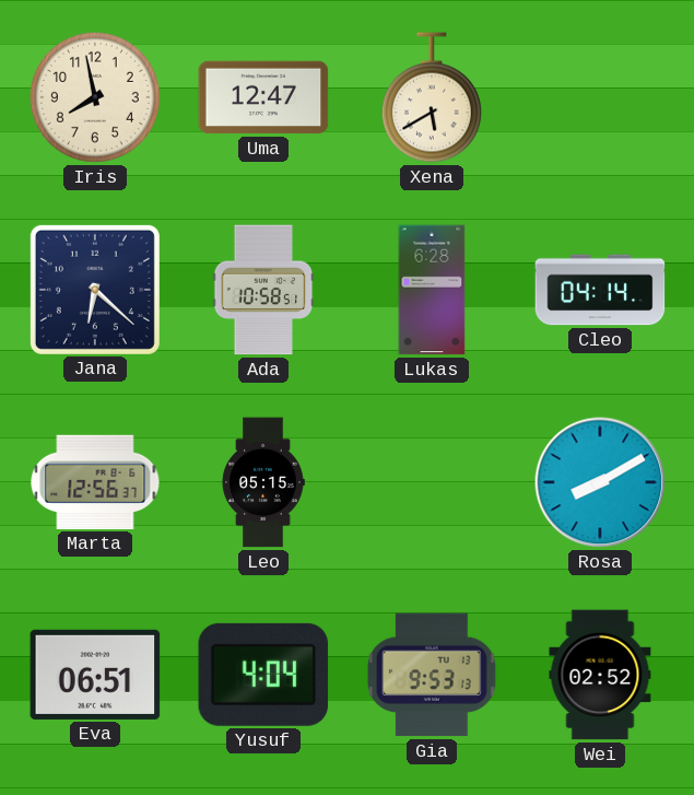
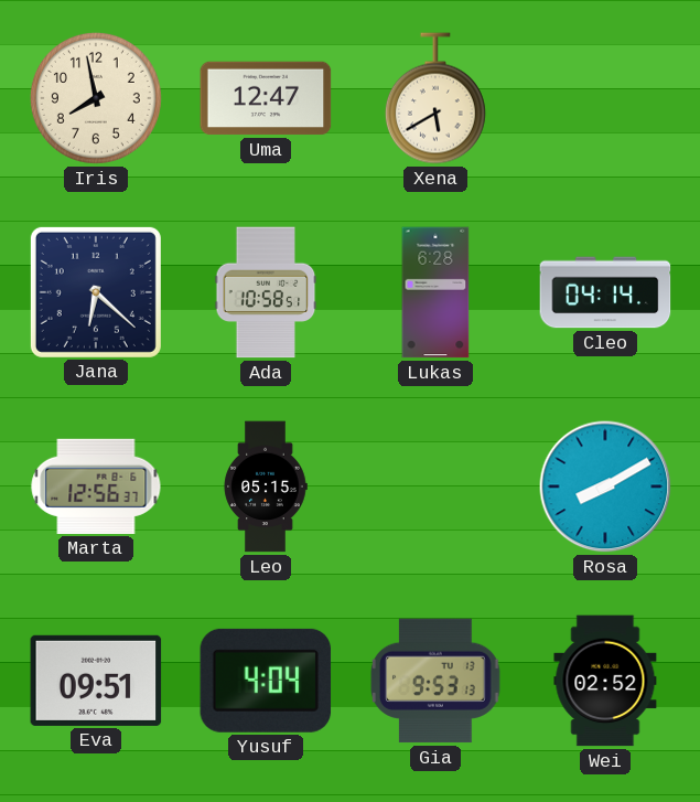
Eva: 06:51 -> 09:51 (96, 681)
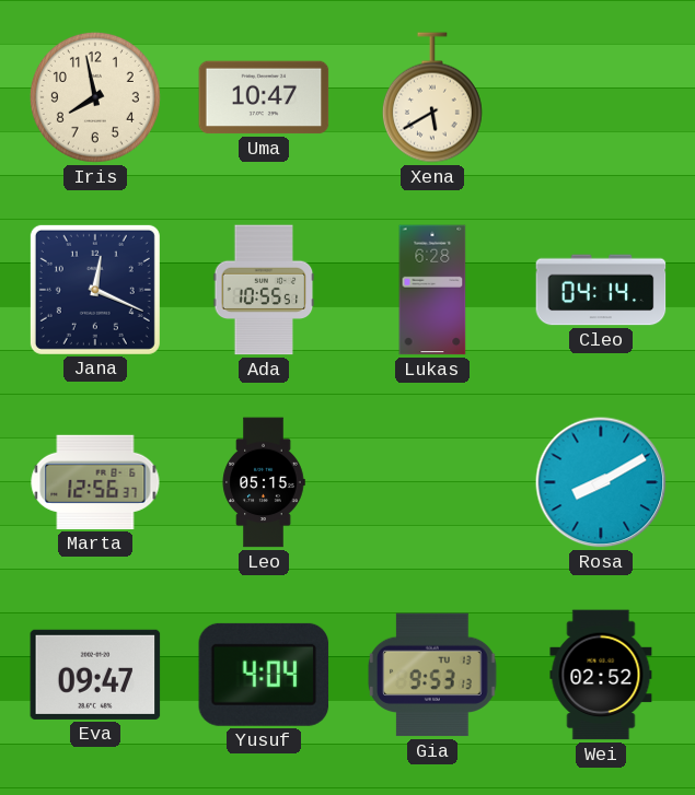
Uma: 12:47 -> 10:47 (264, 97)
Jana: 6:22 -> 12:19 (95, 290)
Ada: 10:58 -> 10:55 (264, 290)
Eva: 09:51 -> 09:47 (95, 675)
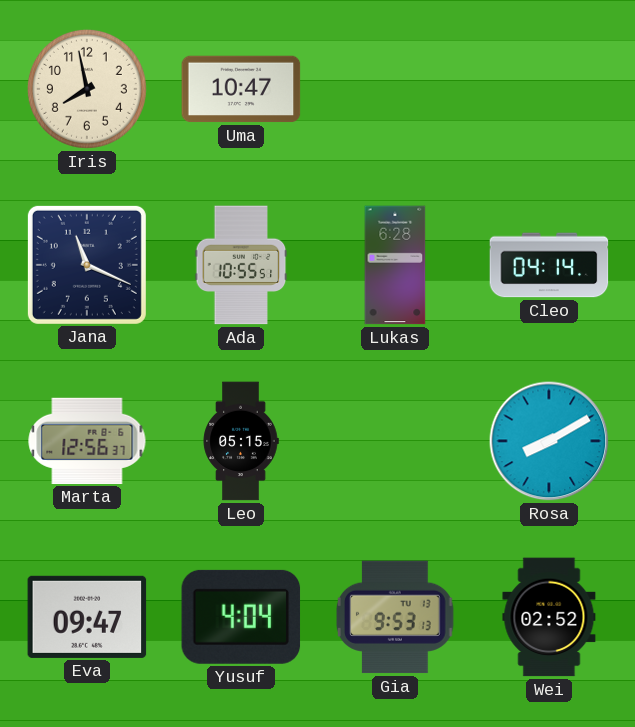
Xena: 5:40 -> none (432, 97)
Jana: 12:19 -> 11:19 (87, 265)
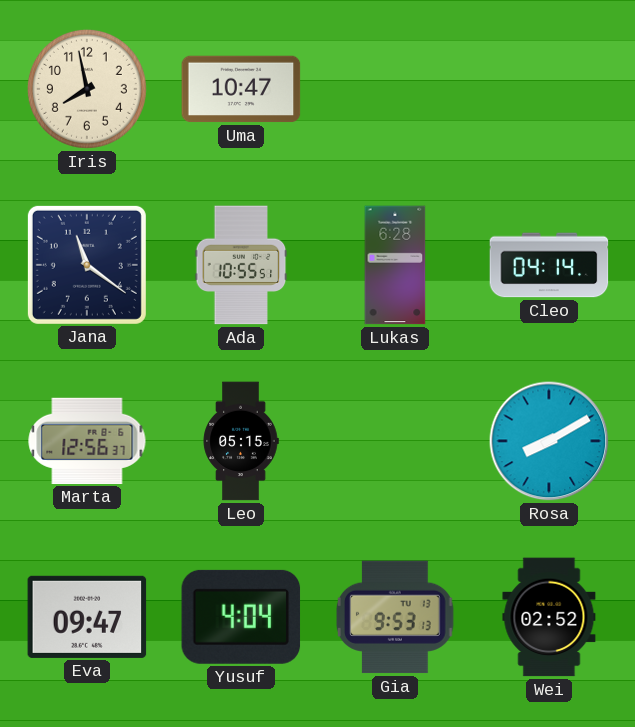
Jana: 11:19 -> 11:21 (87, 265)
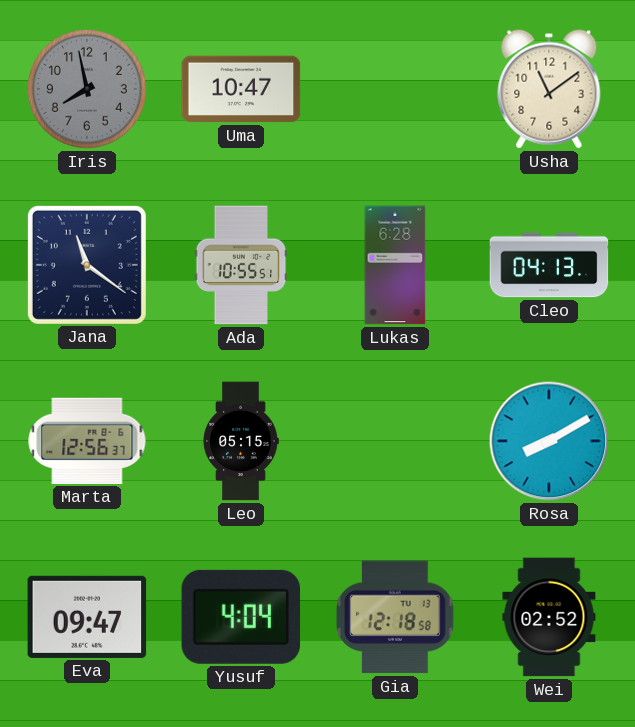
Iris dial: cream -> grey (87, 89)
Usha: none -> 11:09 (549, 89)
Cleo: 04:14 -> 04:13 (549, 265)
Gia: 9:53 -> 12:18 (396, 617)
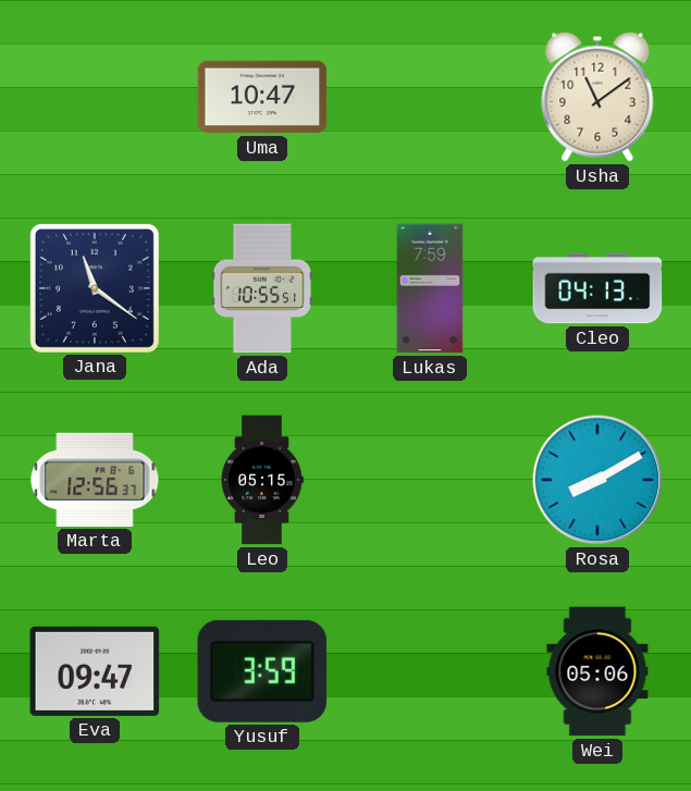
Iris: 7:58 -> none (87, 89)
Lukas: 6:28 -> 7:59 (430, 288)
Yusuf: 4:04 -> 3:59 (262, 671)
Gia: 12:18 -> none (396, 617)
Wei: 02:52 -> 05:06 (597, 671)
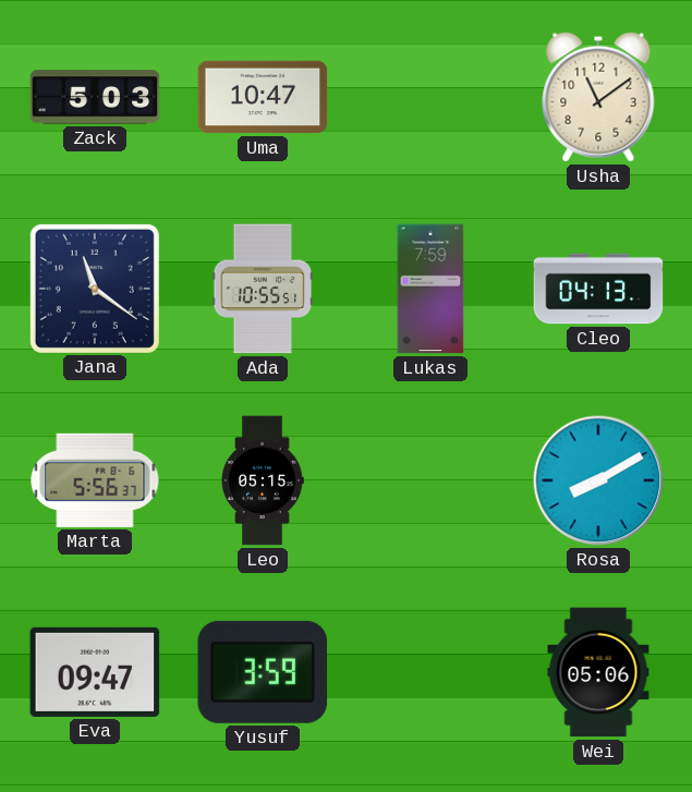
Zack: none -> 5:03 (95, 97)
Marta: 12:56 -> 5:56 (95, 480)
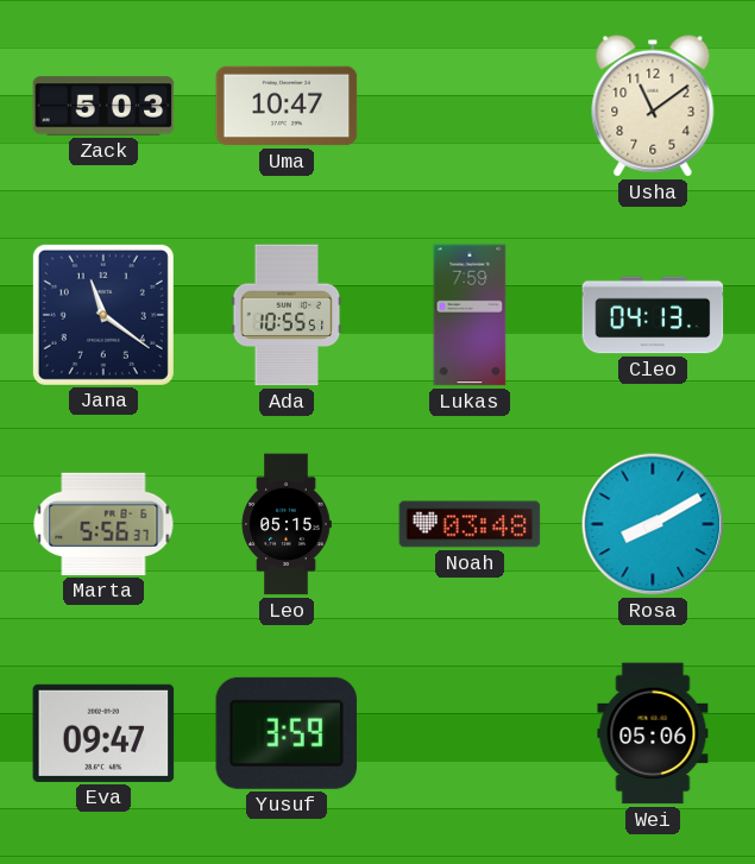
Noah: none -> 03:48 (470, 524)
